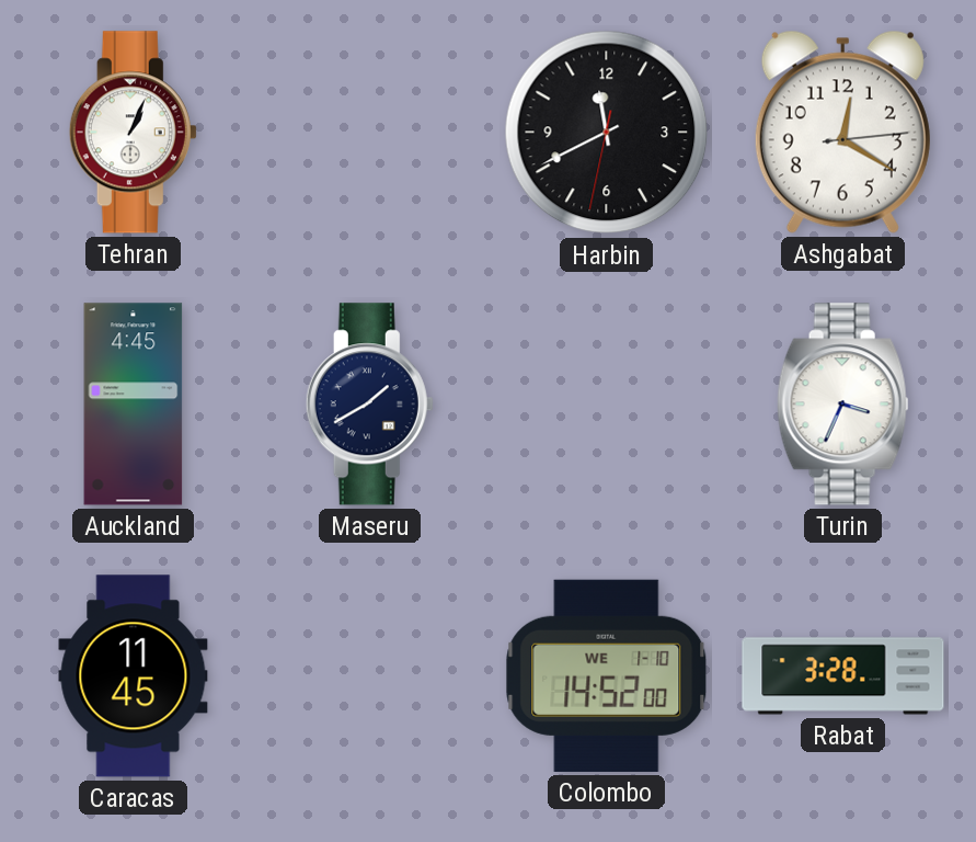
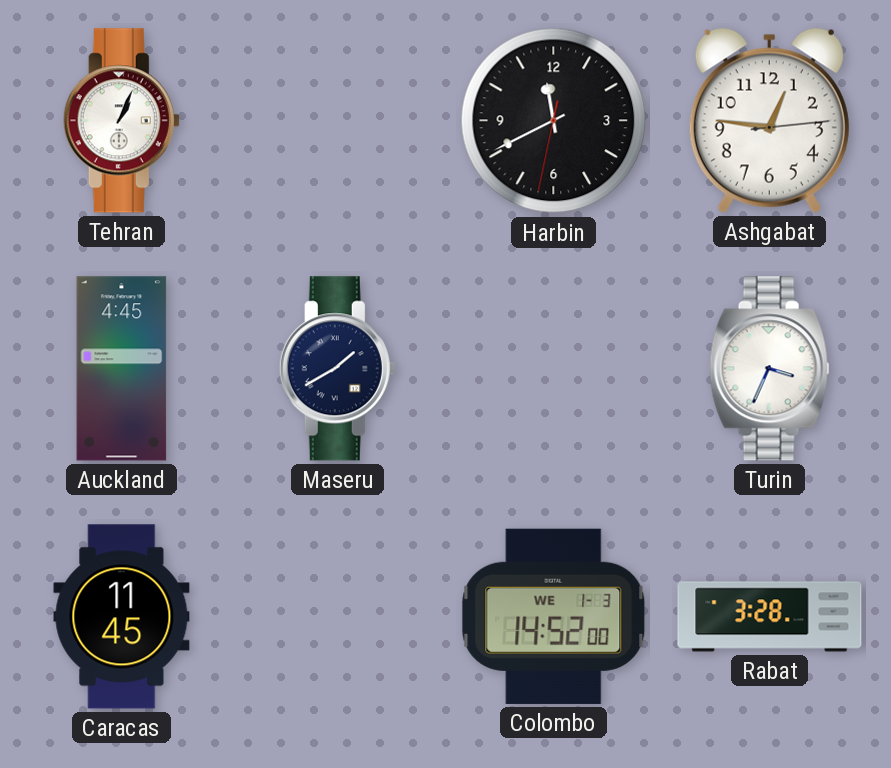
Ashgabat: 12:20 -> 12:46 (769, 120)
Colombo date: WE 1-10 -> WE 1-3 (554, 616)
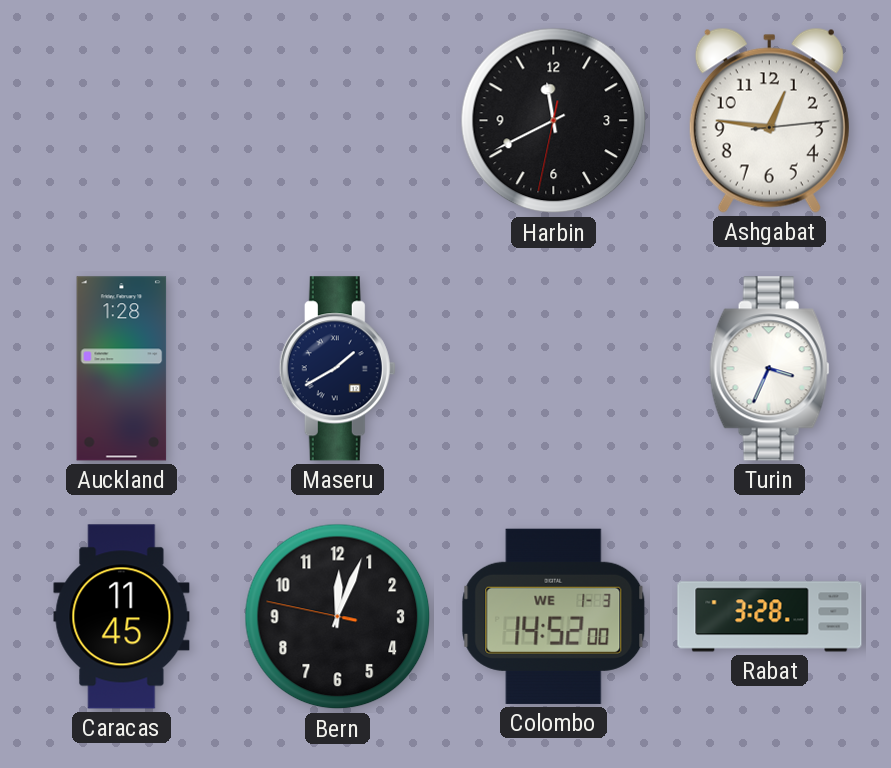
Tehran: 1:04 -> none (121, 121)
Auckland: 4:45 -> 1:28 (122, 369)
Bern: none -> 12:03 (338, 617)
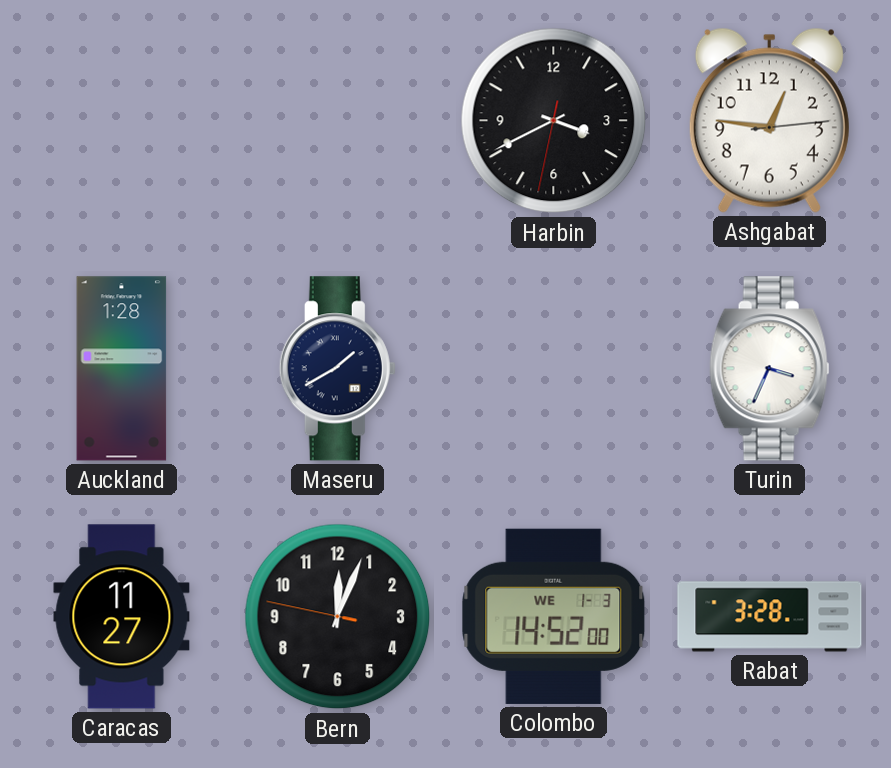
Harbin: 11:40 -> 3:40 (554, 121)
Caracas: 11:45 -> 11:27 (122, 617)
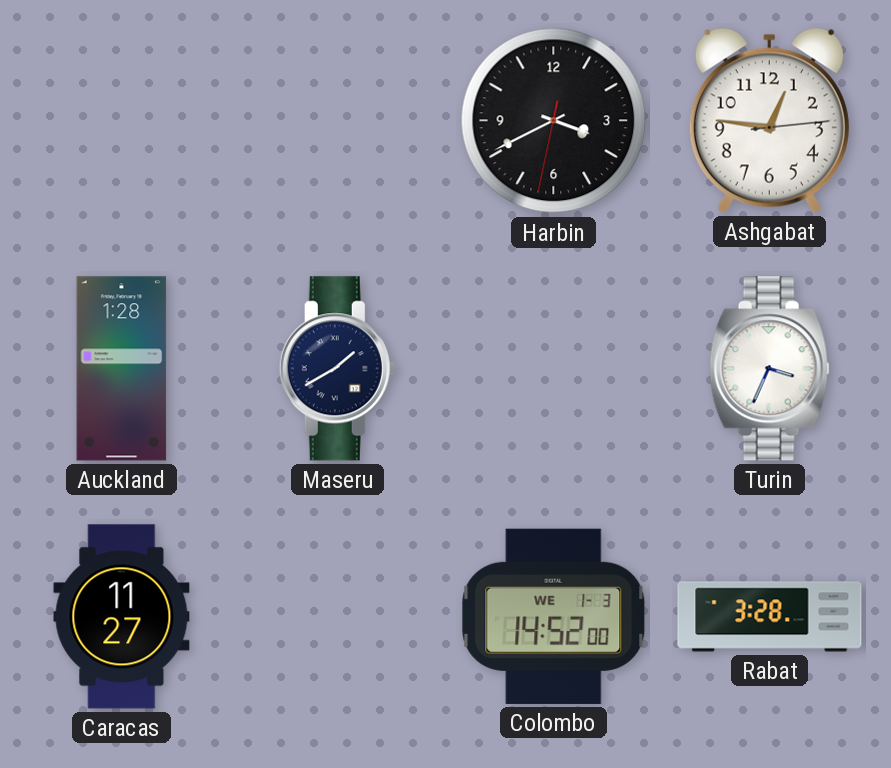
Bern: 12:03 -> none (338, 617)
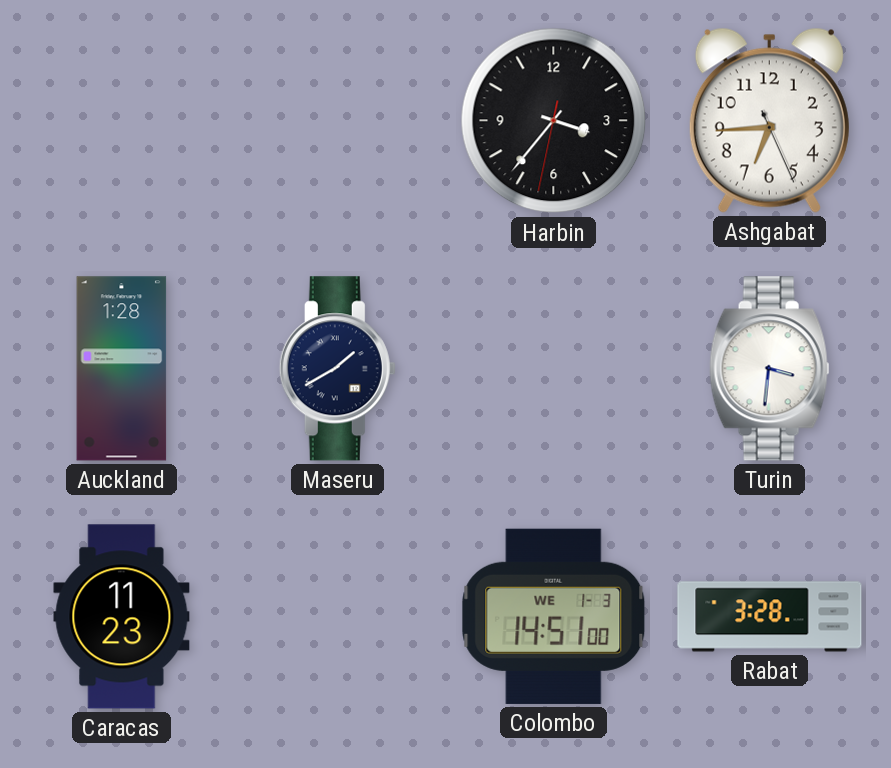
Harbin: 3:40 -> 3:36 (554, 121)
Ashgabat: 12:46 -> 6:44 (769, 120)
Turin: 3:34 -> 3:31 (770, 369)
Caracas: 11:27 -> 11:23 (122, 617)
Colombo: 14:52 -> 14:51 (554, 616)
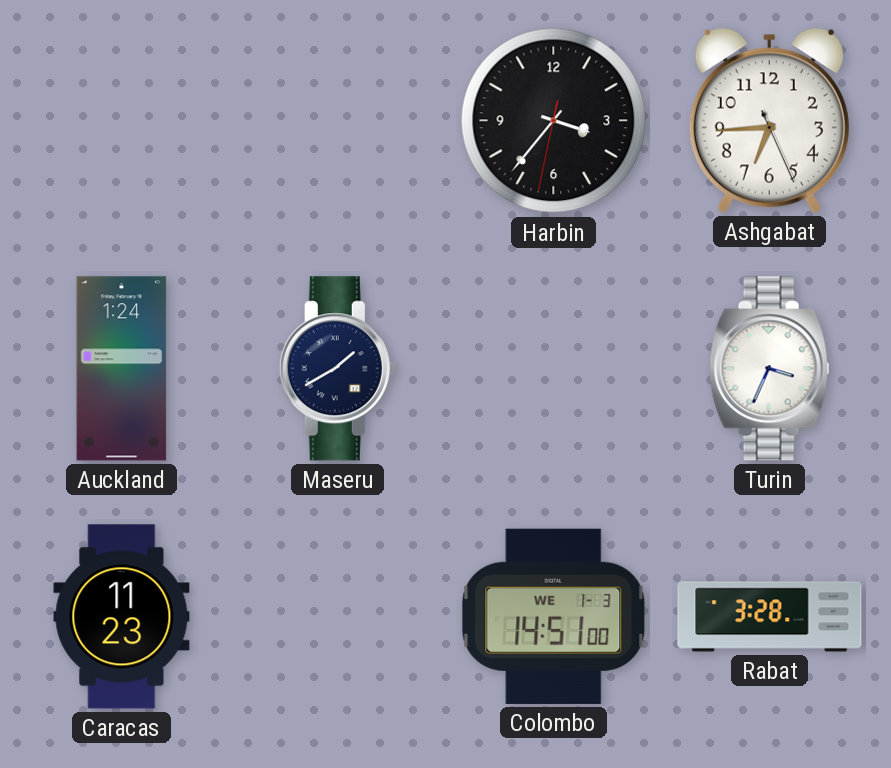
Auckland: 1:28 -> 1:24 (122, 369)
Turin: 3:31 -> 3:34 (770, 369)
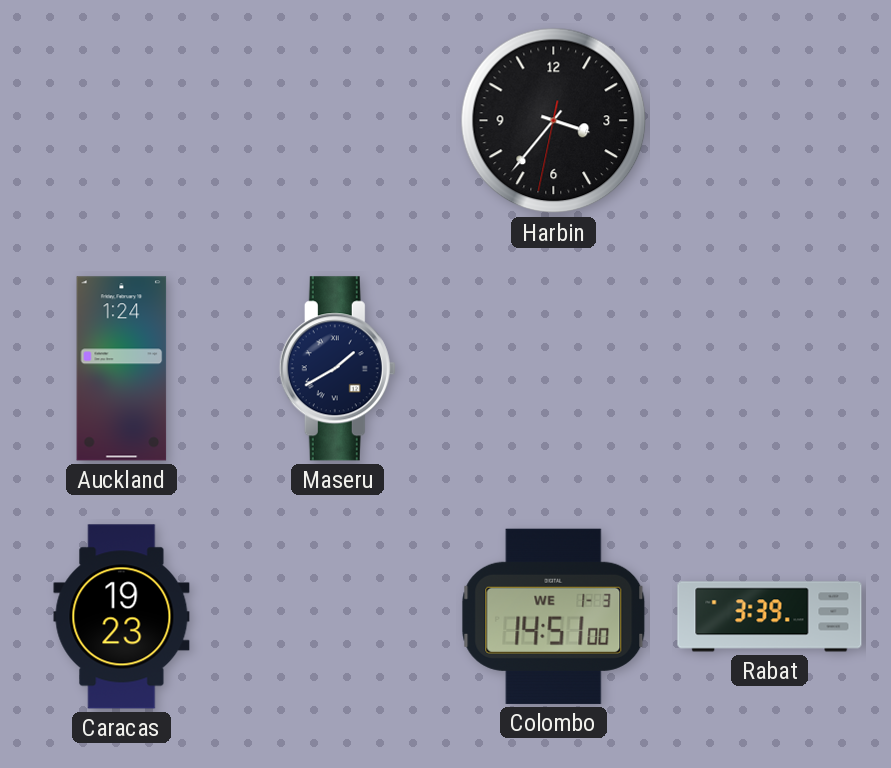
Ashgabat: 6:44 -> none (769, 120)
Turin: 3:34 -> none (770, 369)
Caracas: 11:23 -> 19:23 (122, 617)
Rabat: 3:28 -> 3:39 (770, 617)
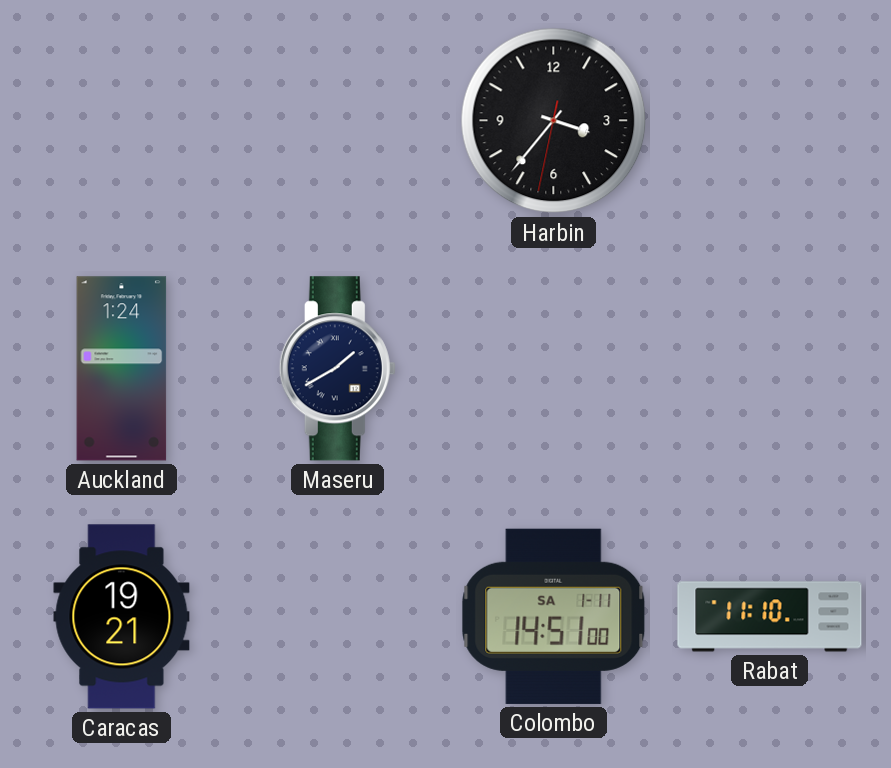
Caracas: 19:23 -> 19:21 (122, 617)
Colombo date: WE 1-3 -> SA 1-11 (554, 616)
Rabat: 3:39 -> 11:10 (770, 617)
